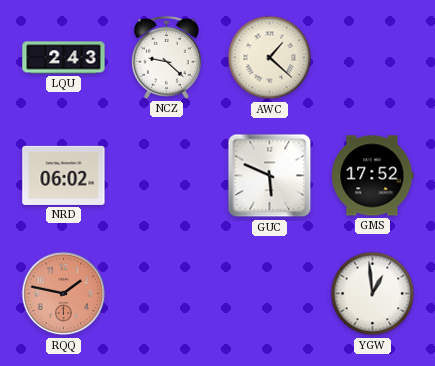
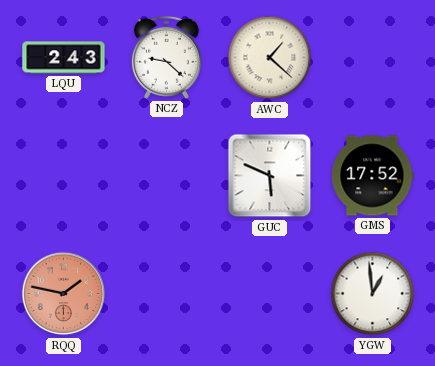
NRD: 06:02 -> none (64, 175)
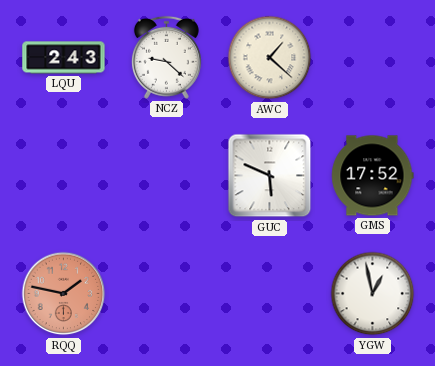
YGW: 12:59 -> 12:58 (373, 294)
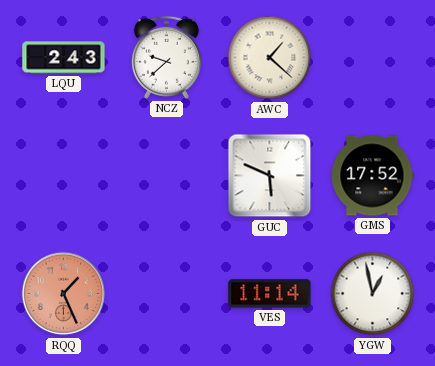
NCZ: 9:22 -> 9:38 (166, 57)
RQQ: 1:47 -> 1:26 (64, 294)
VES: none -> 11:14 (270, 294)
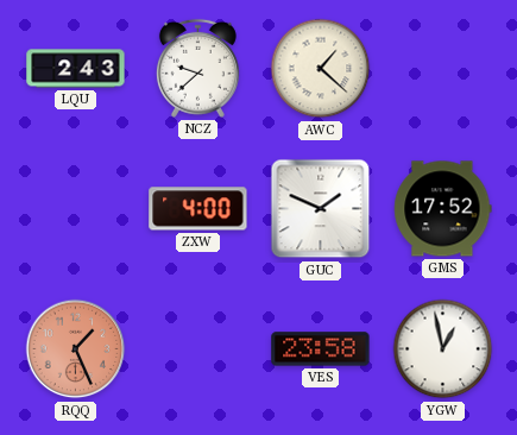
ZXW: none -> 4:00 (198, 209)
GUC: 5:49 -> 1:49 (321, 209)
VES: 11:14 -> 23:58 (321, 349)
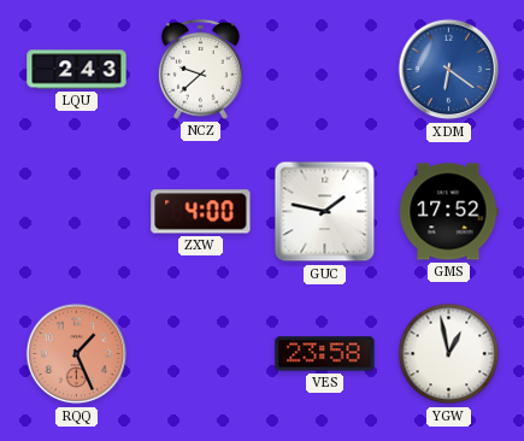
AWC: 1:22 -> none (321, 69)
XDM: none -> 6:21 (449, 70)
GUC: 1:49 -> 1:47 (325, 212)
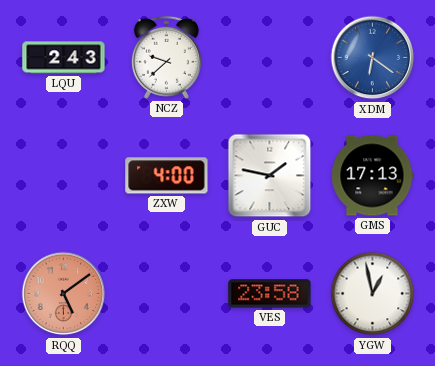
GMS: 17:52 -> 17:13 (373, 176)
RQQ: 1:26 -> 5:09 (64, 294)
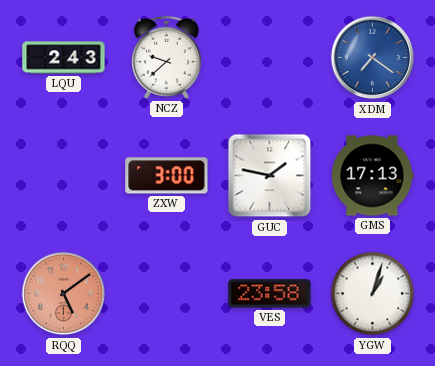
XDM: 6:21 -> 7:21 (373, 58)
ZXW: 4:00 -> 3:00 (167, 176)
YGW: 12:58 -> 1:03 (373, 294)
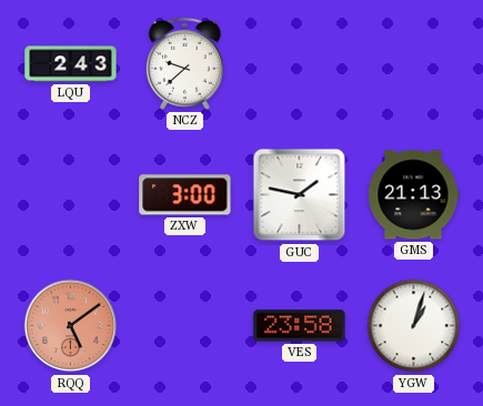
XDM: 7:21 -> none (373, 58)
GMS: 17:13 -> 21:13 (414, 195)
